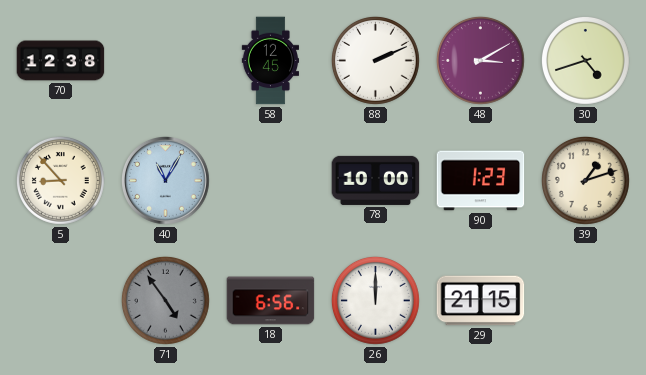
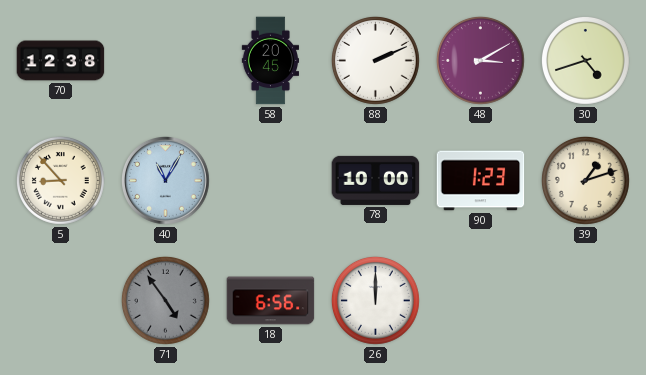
58: 12:45 -> 20:45 (271, 61)
29: 21:15 -> none (481, 301)
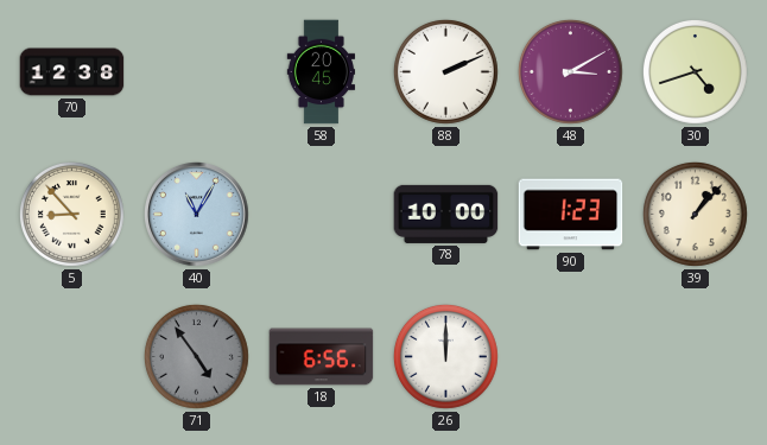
39: 1:12 -> 1:07 (695, 214)
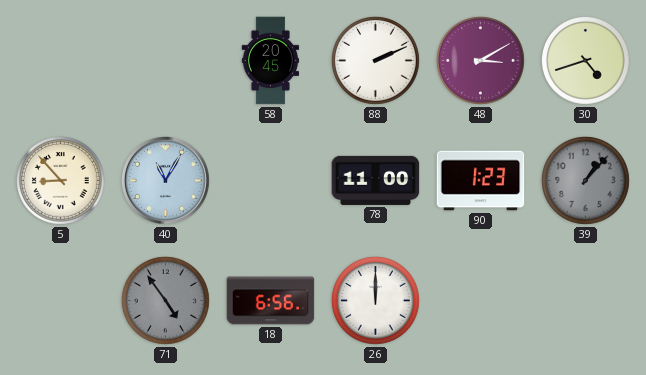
70: 12:38 -> none (72, 72)
78: 10:00 -> 11:00 (376, 180)
39 dial: cream -> grey (585, 180)
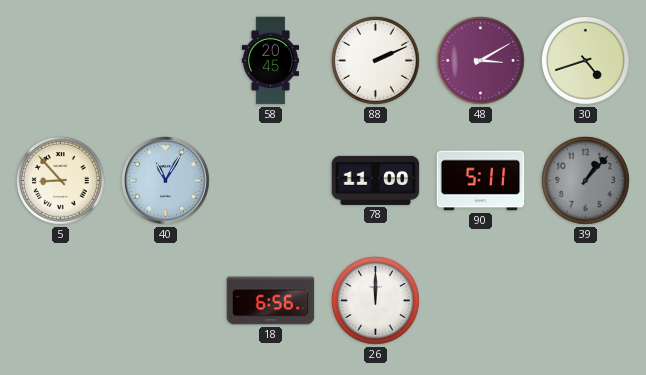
90: 1:23 -> 5:11 (481, 181)
71: 4:54 -> none (165, 300)
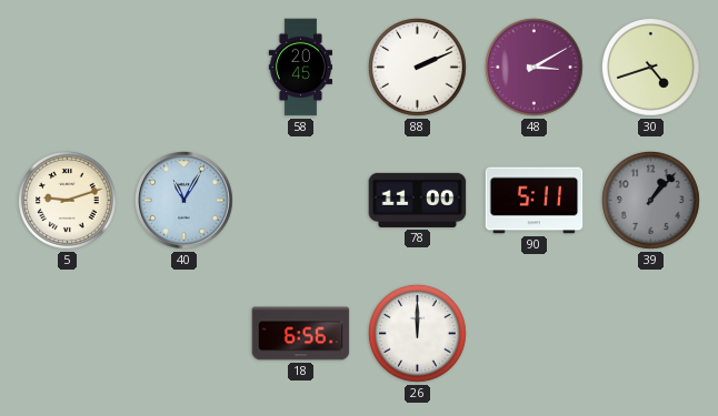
5: 8:53 -> 9:12 (67, 200)
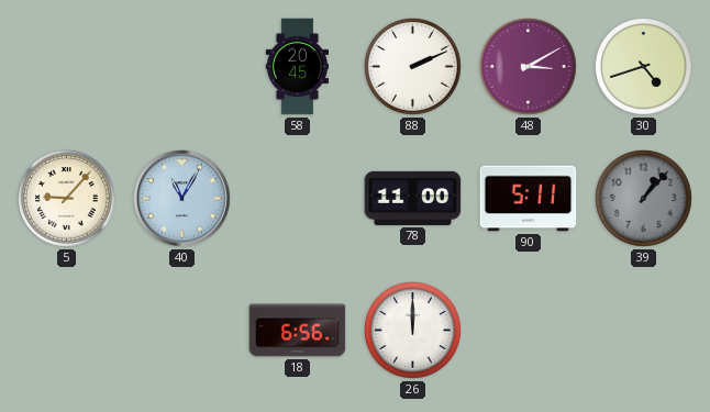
5: 9:12 -> 9:07 (66, 198)
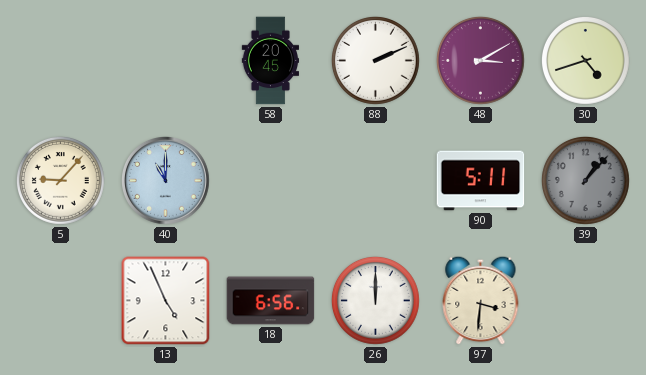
40: 11:05 -> 11:00 (166, 181)
78: 11:00 -> none (413, 198)
13: none -> 4:56 (166, 301)
97: none -> 3:31 (481, 300)
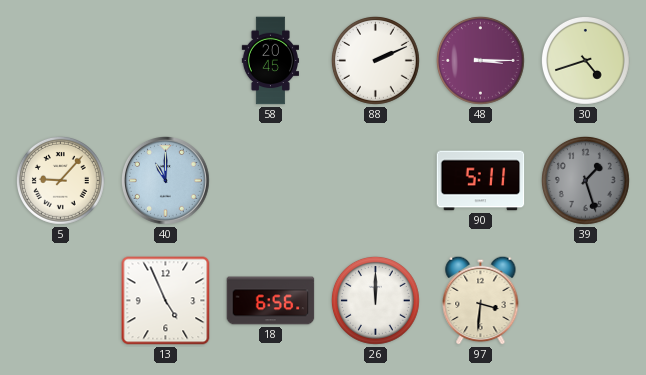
48: 3:10 -> 3:15 (480, 60)
39: 1:07 -> 1:27 (585, 180)
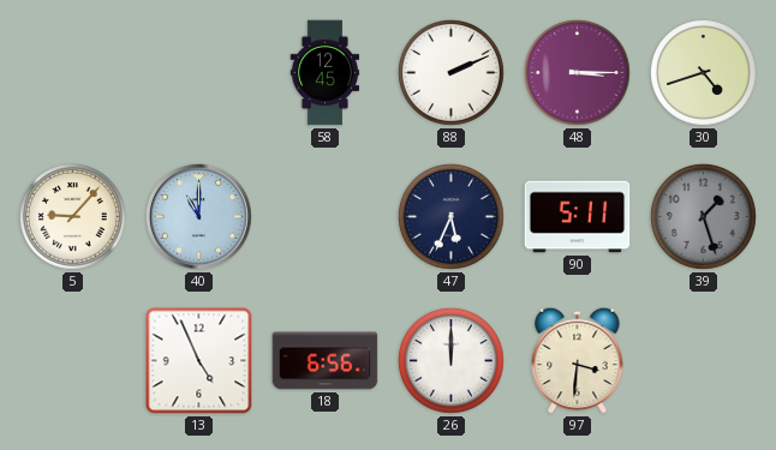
58: 20:45 -> 12:45 (326, 73)
47: none -> 5:34 (450, 216)
